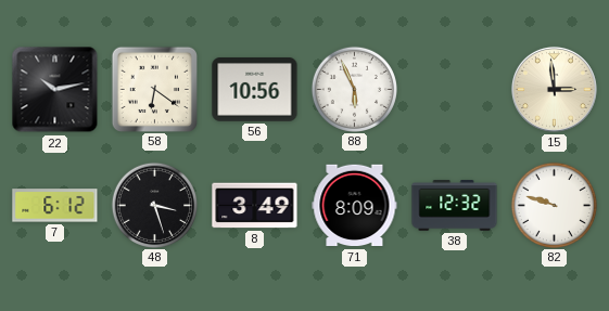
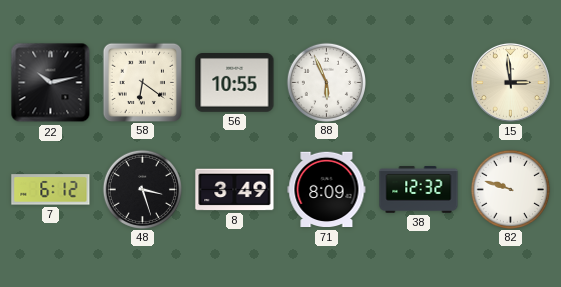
56: 10:56 -> 10:55 (235, 83)
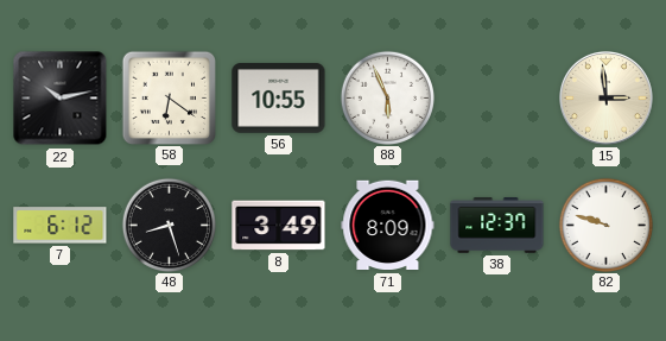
48: 3:27 -> 8:27 (169, 225)
38: 12:32 -> 12:37 (497, 226)
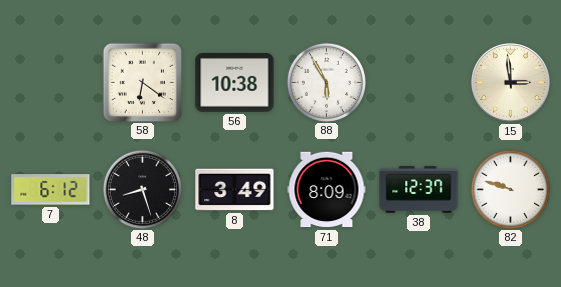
22: 10:13 -> none (61, 99)
56: 10:55 -> 10:38 (235, 83)
88: 5:56 -> 5:55 (326, 82)
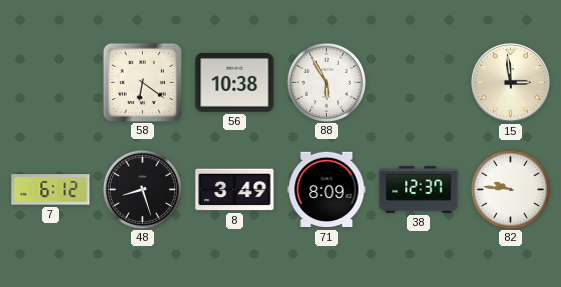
82: 9:48 -> 9:46 (510, 189)
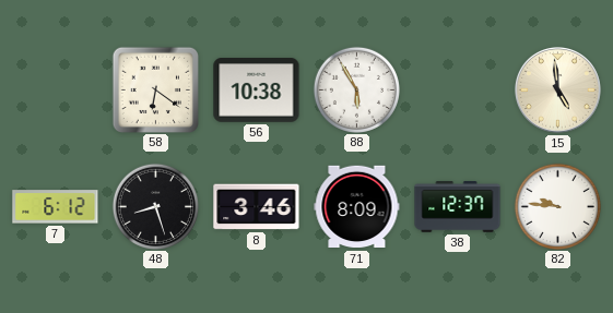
15: 2:59 -> 4:59 (557, 89)
8: 3:49 -> 3:46 (257, 207)
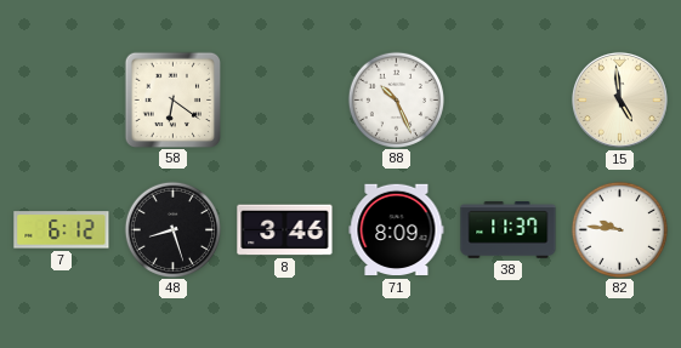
56: 10:38 -> none (257, 91)
88: 5:55 -> 10:26 (396, 99)
38: 12:37 -> 11:37 (509, 230)
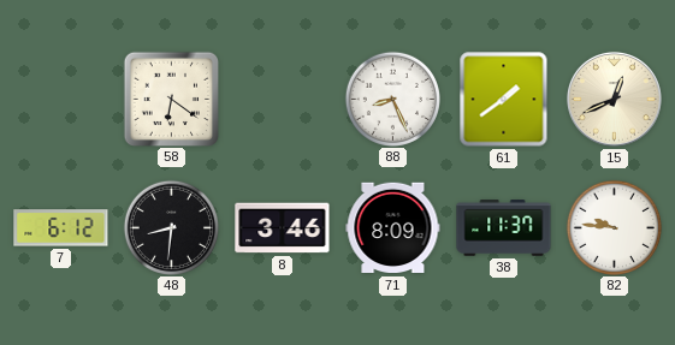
88: 10:26 -> 8:26 (392, 99)
61: none -> 1:39 (504, 100)
15: 4:59 -> 12:41 (614, 99)
48: 8:27 -> 8:31 (171, 227)
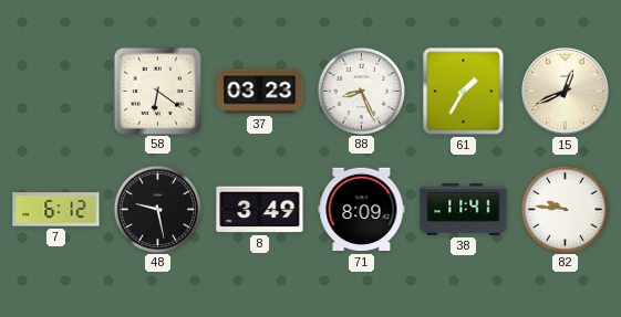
37: none -> 03:23 (260, 92)
61: 1:39 -> 1:35 (464, 92)
48: 8:31 -> 9:28 (157, 209)
8: 3:46 -> 3:49 (260, 210)
38: 11:37 -> 11:41 (464, 210)
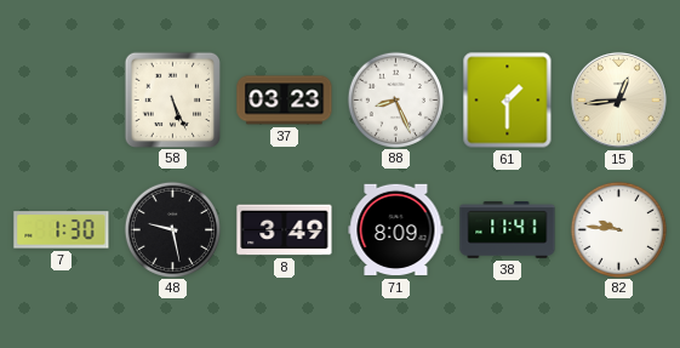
58: 6:21 -> 5:26 (172, 99)
61: 1:35 -> 1:30 (508, 101)
15: 12:41 -> 12:44 (618, 99)
7: 6:12 -> 1:30 (62, 230)
